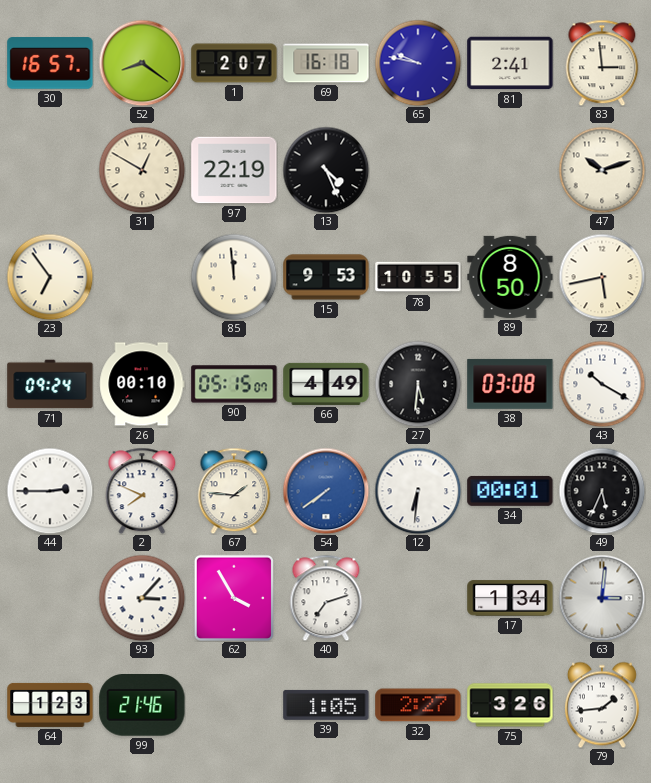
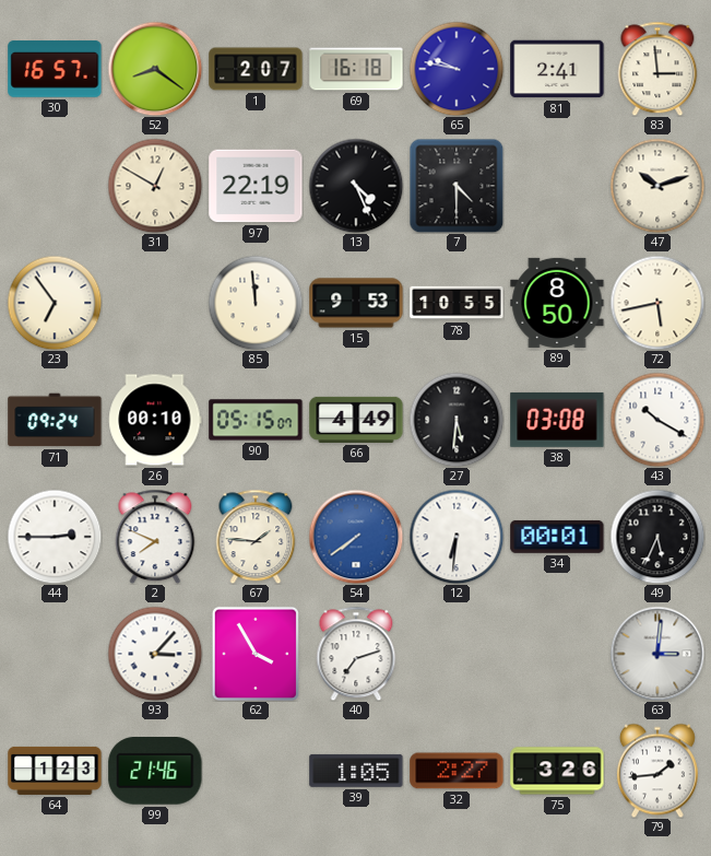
7: none -> 4:30 (457, 186)
17: 1:34 -> none (510, 598)
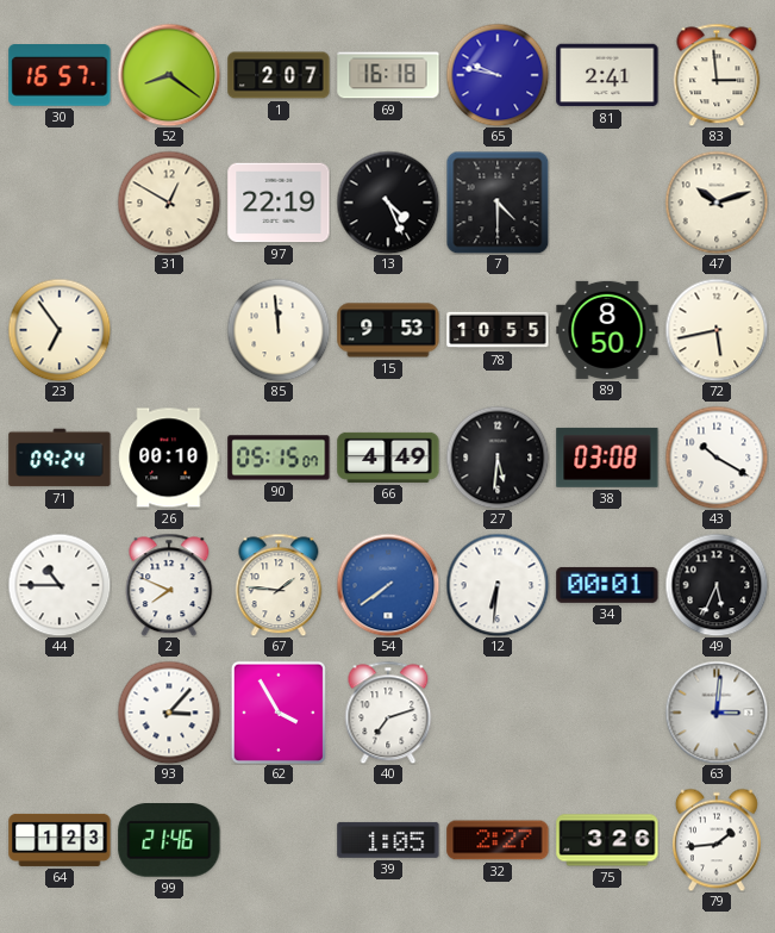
44: 2:45 -> 10:45 (60, 585)
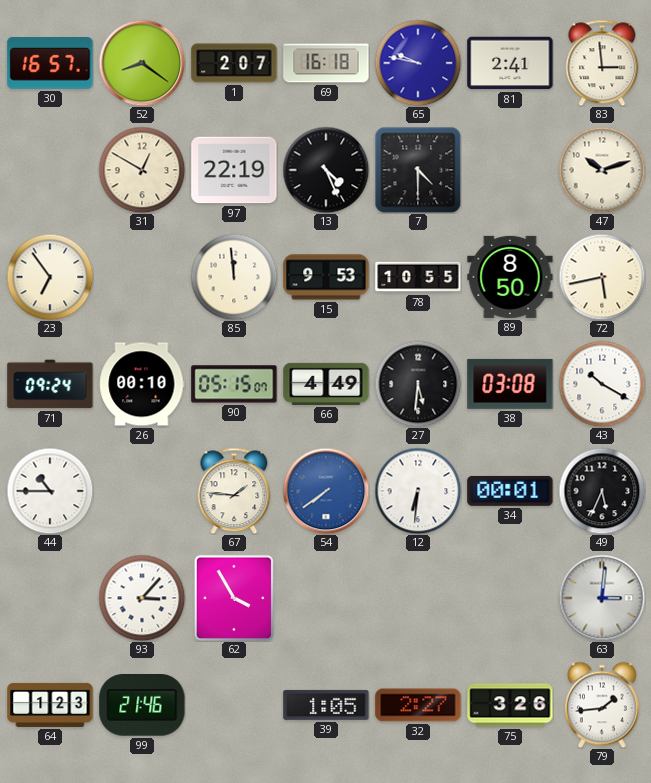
2: 7:49 -> none (169, 585)
40: 7:12 -> none (388, 713)
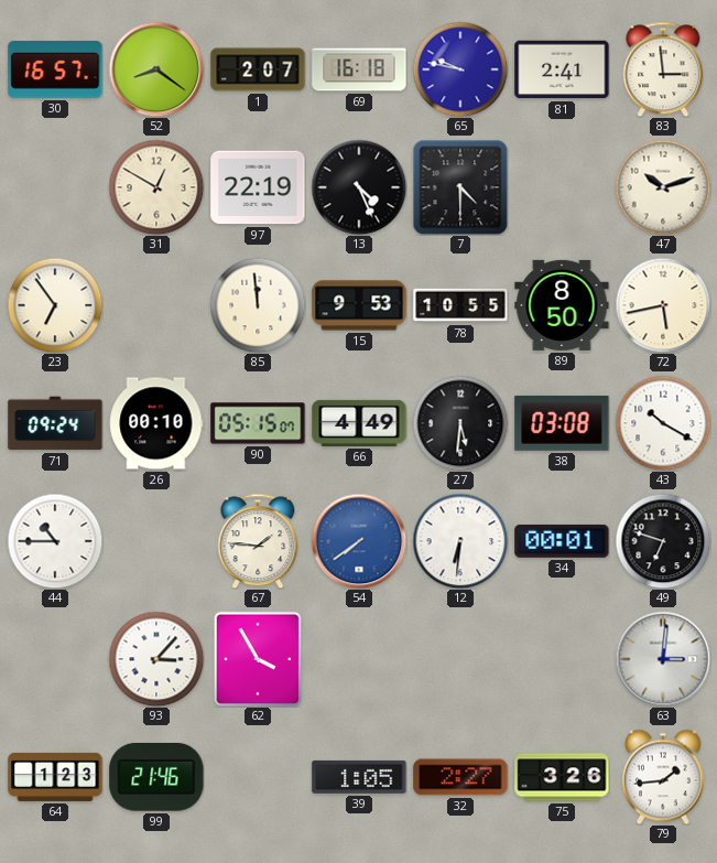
49: 5:34 -> 6:48 (663, 541)
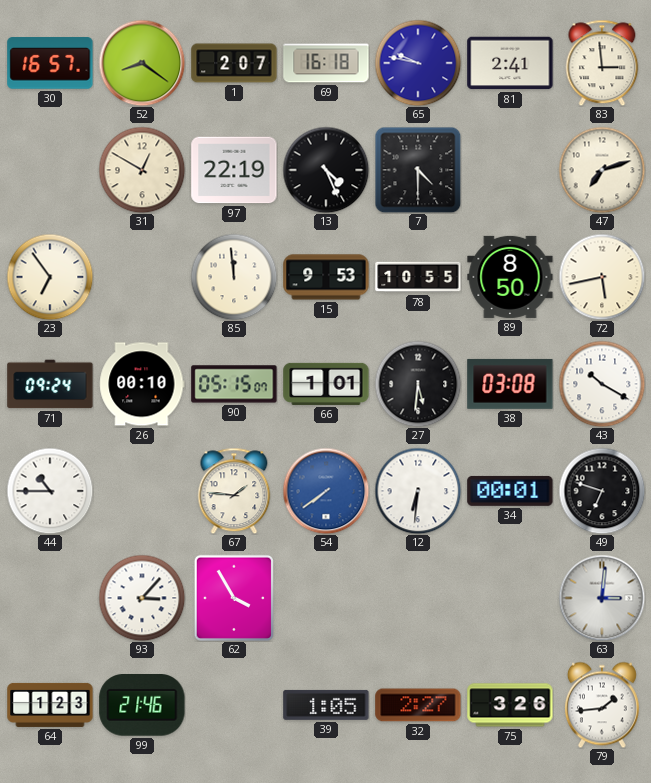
47: 10:12 -> 7:12 (602, 170)
66: 4:49 -> 1:01 (326, 384)
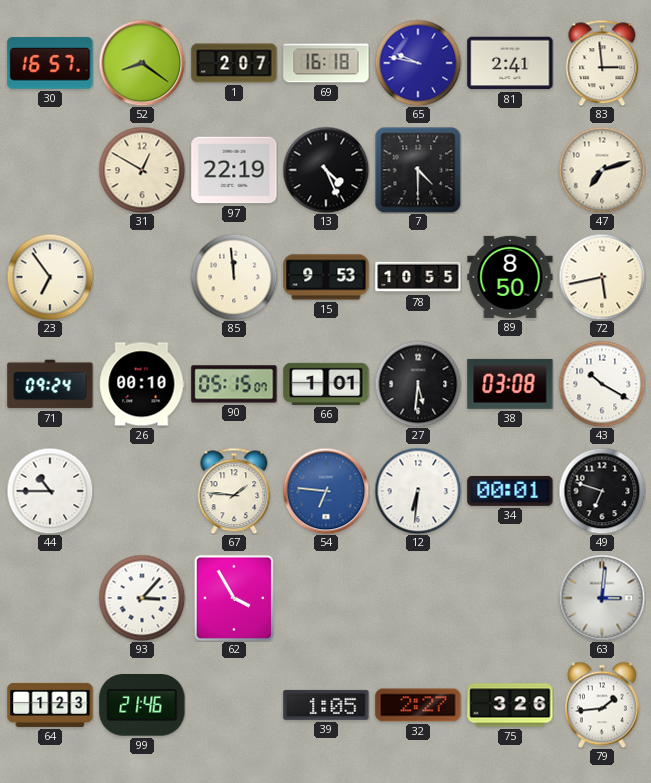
54: 7:39 -> 6:46 (326, 491)
